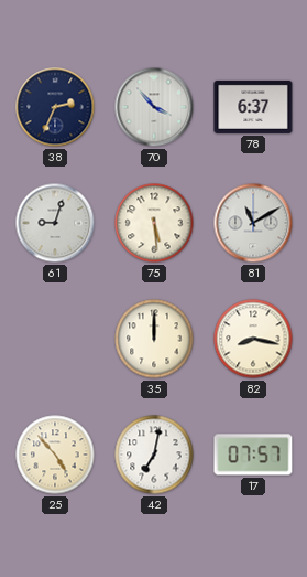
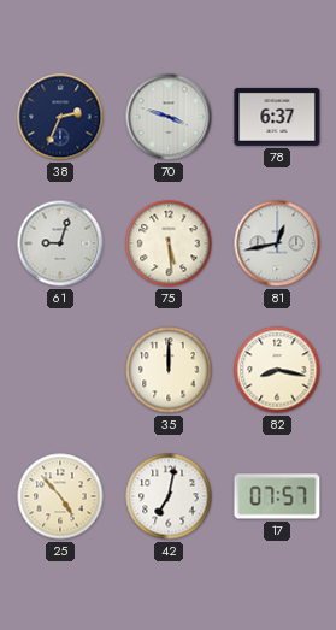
70: 3:53 -> 3:48 (169, 117)
81: 11:10 -> 12:43 (277, 243)
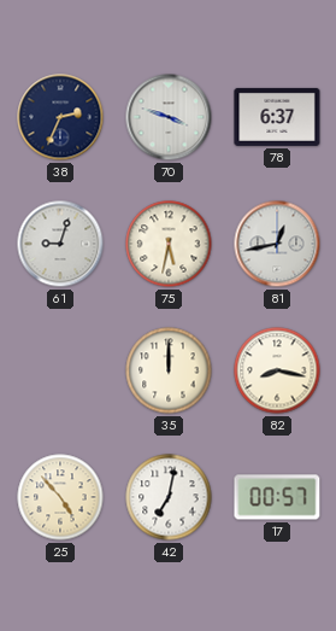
75: 5:29 -> 5:32 (169, 244)
17: 07:57 -> 00:57 (277, 497)
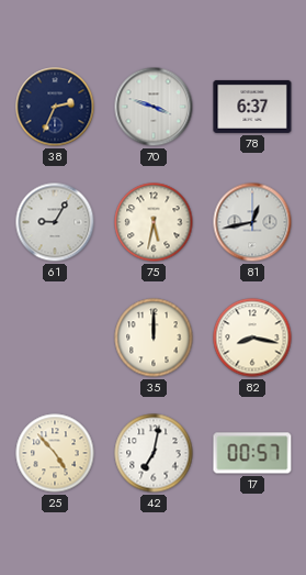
61: 9:03 -> 9:05 (55, 222)
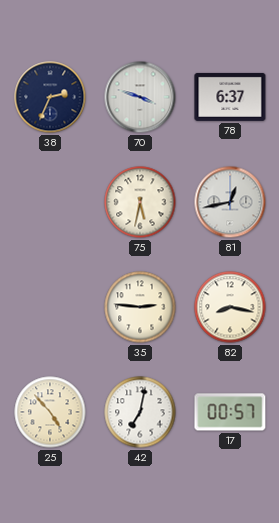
61: 9:05 -> none (55, 222)
35: 12:00 -> 2:46 (140, 307)
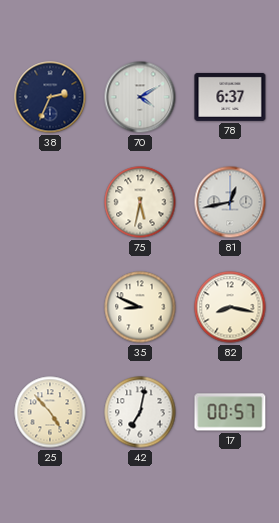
70: 3:48 -> 4:10 (140, 97)
35: 2:46 -> 8:49 (140, 307)
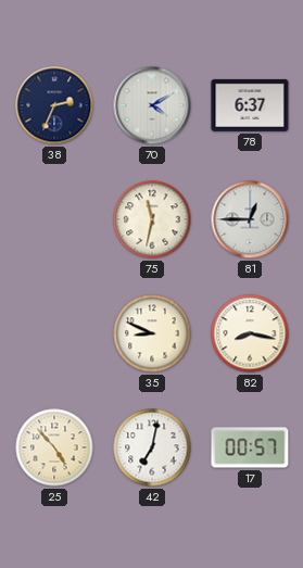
75: 5:32 -> 11:32 (152, 219)
81: 12:43 -> 12:45 (250, 219)
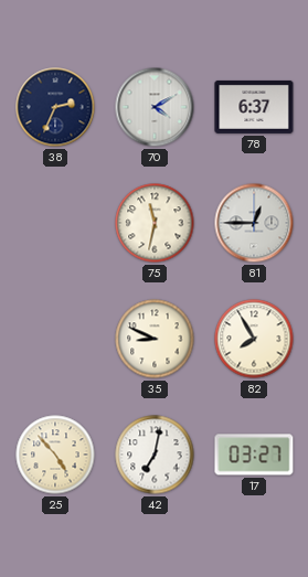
82: 8:17 -> 7:55 (254, 339)
17: 00:57 -> 03:27 (254, 455)
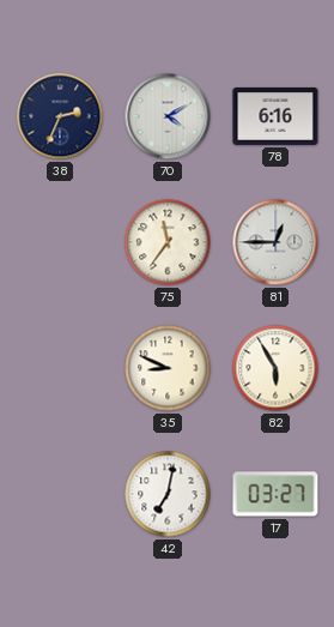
78: 6:37 -> 6:16 (275, 116)
75: 11:32 -> 11:36 (168, 242)
82: 7:55 -> 5:55 (275, 368)
25: 4:53 -> none (55, 455)
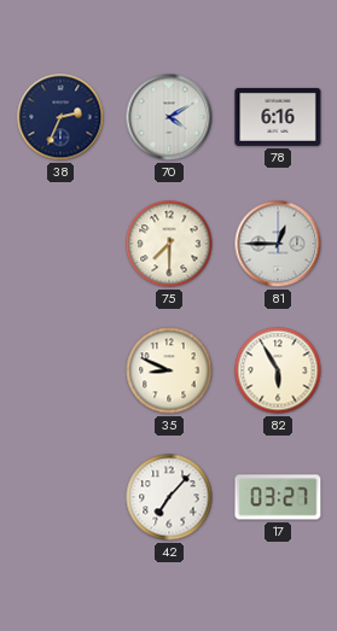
75: 11:36 -> 7:30 (169, 244)
42: 7:02 -> 7:07 (169, 497)
